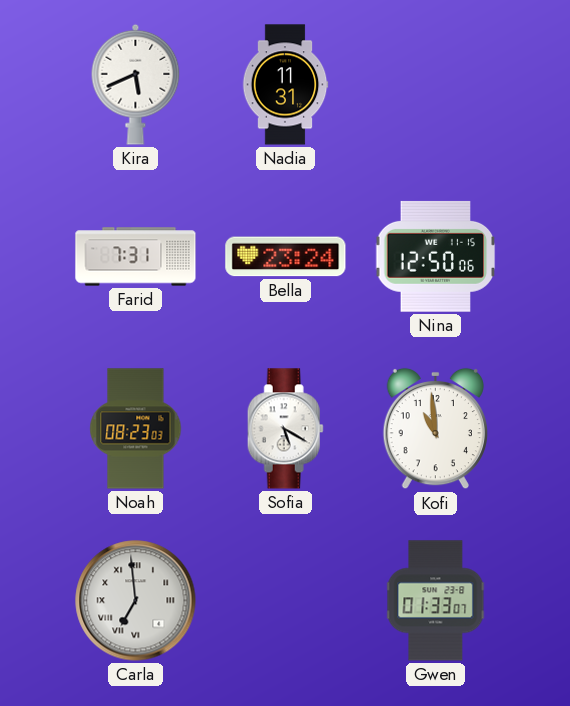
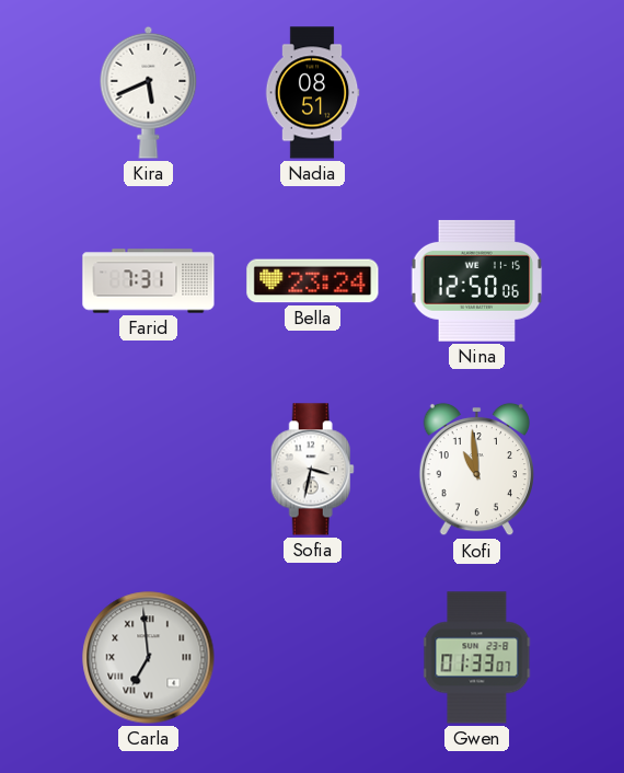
Nadia: 11:31 -> 08:51 (312, 93)
Noah: 08:23 -> none (136, 429)
Sofia: 5:20 -> 3:32 (312, 470)
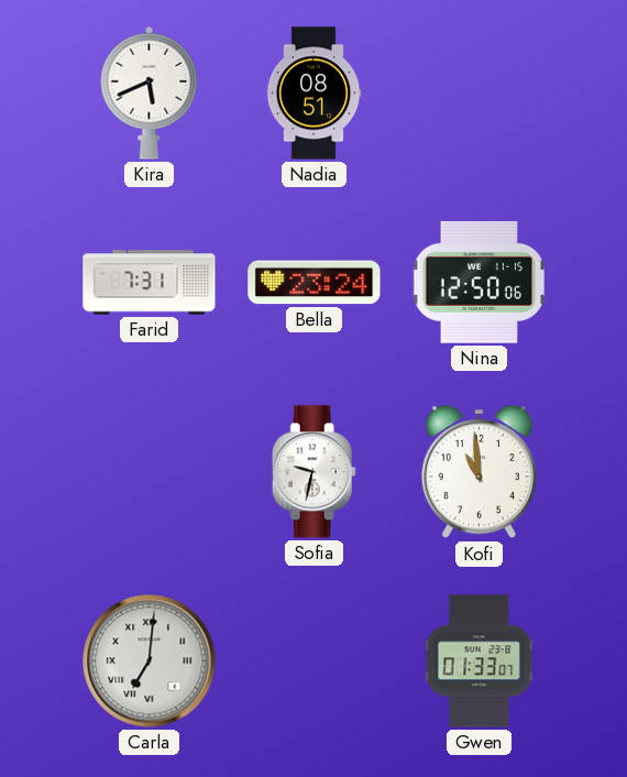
Sofia: 3:32 -> 9:32 (313, 472)
Carla: 6:59 -> 7:01 (150, 661)
